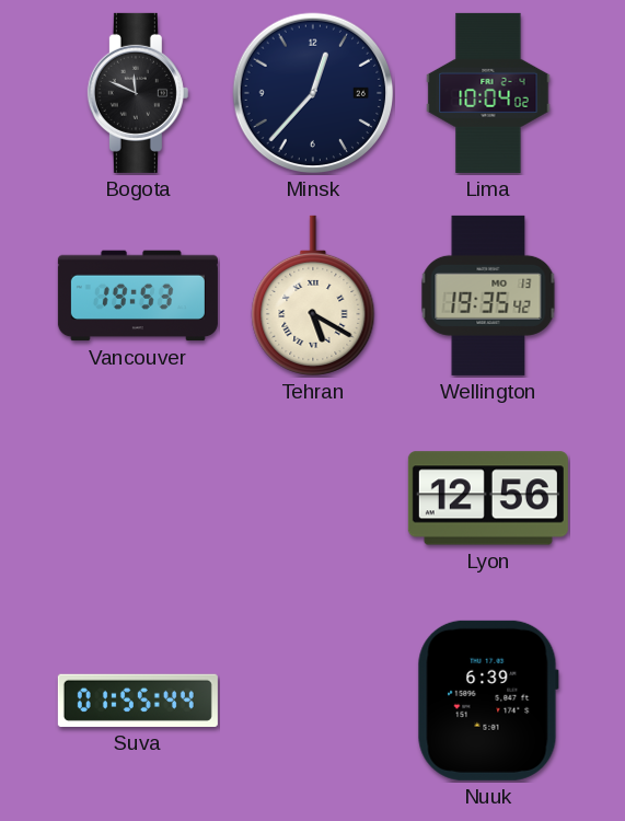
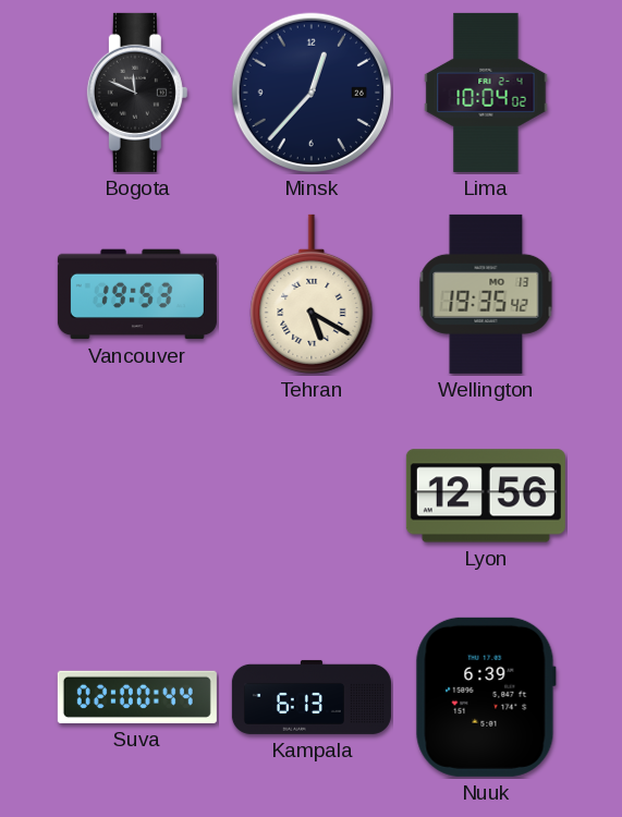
Suva: 01:55 -> 02:00 (137, 697)
Kampala: none -> 6:13 (312, 697)
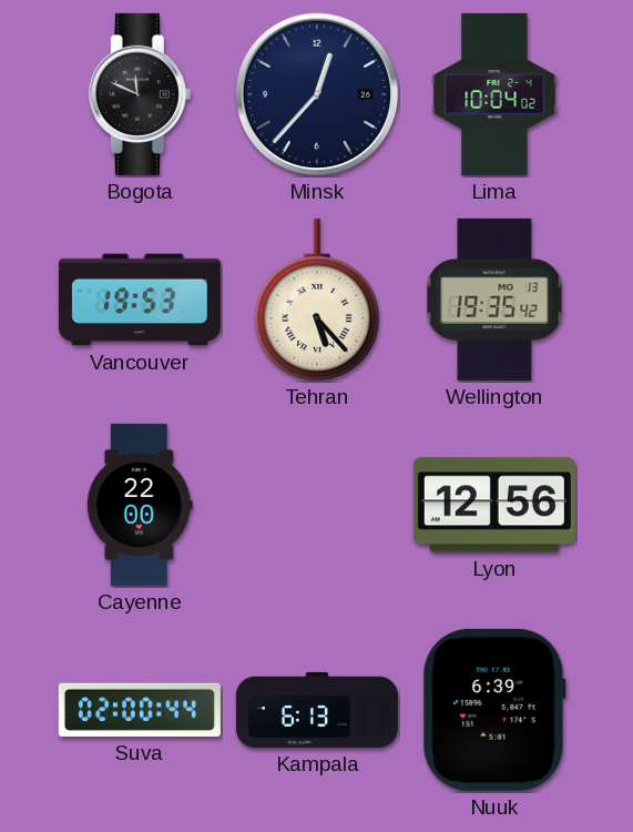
Tehran: 5:20 -> 5:23 (317, 300)
Cayenne: none -> 22:00 (140, 505)
